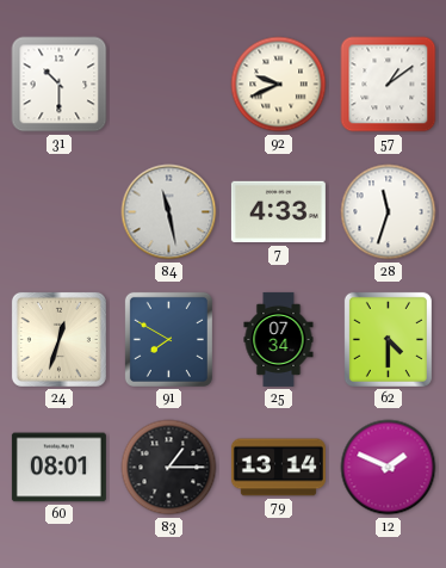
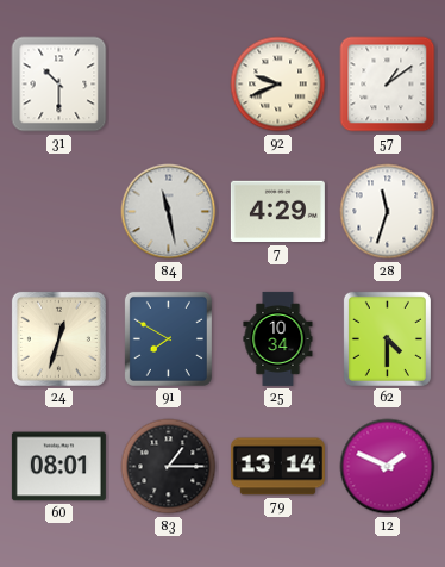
7: 4:33 -> 4:29 (277, 212)
25: 07:34 -> 10:34 (278, 338)
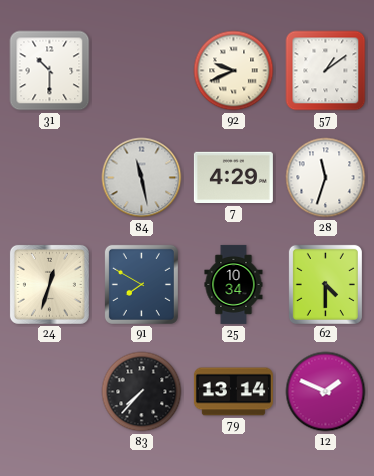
60: 08:01 -> none (58, 467)
83: 1:15 -> 7:37 (142, 392)
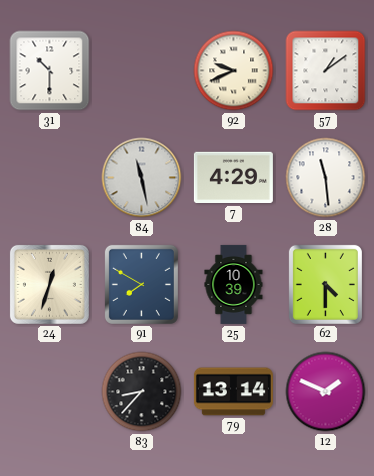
28: 11:33 -> 11:29 (326, 178)
25: 10:34 -> 10:39 (234, 284)
83: 7:37 -> 8:37 (142, 392)
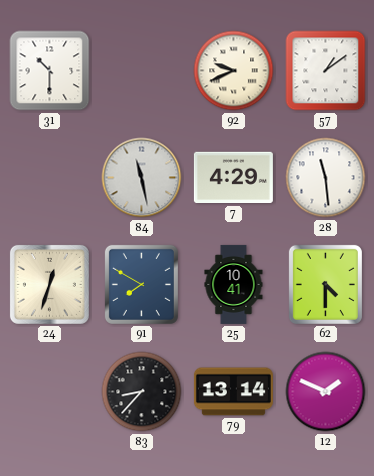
25: 10:39 -> 10:41 (234, 284)
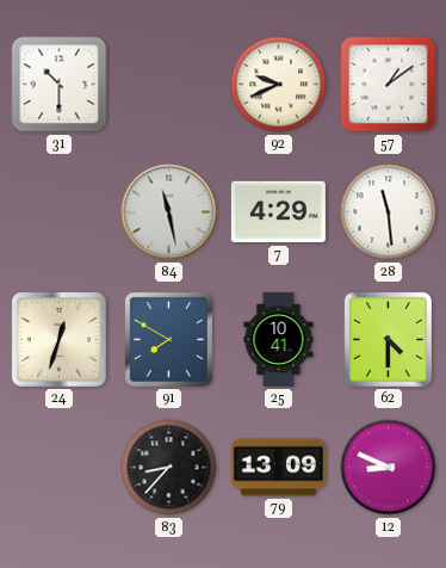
79: 13:14 -> 13:09 (278, 468)
12: 1:49 -> 8:49 (389, 468)
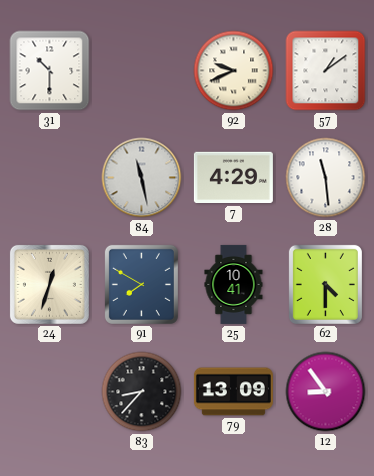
12: 8:49 -> 8:54 (326, 392)
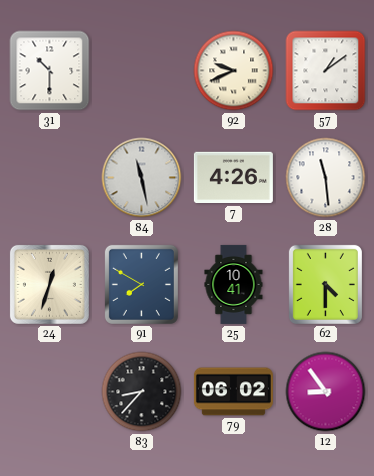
7: 4:29 -> 4:26 (233, 178)
79: 13:09 -> 06:02 (233, 392)
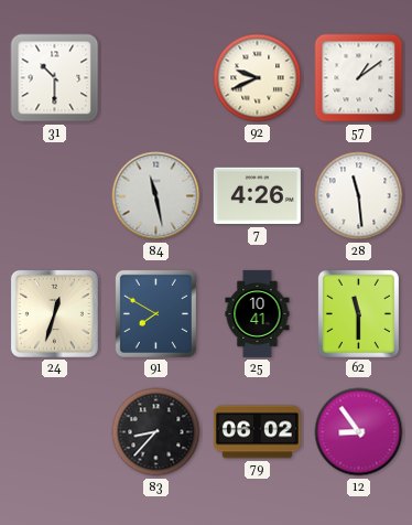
62: 4:30 -> 11:30 (358, 313)
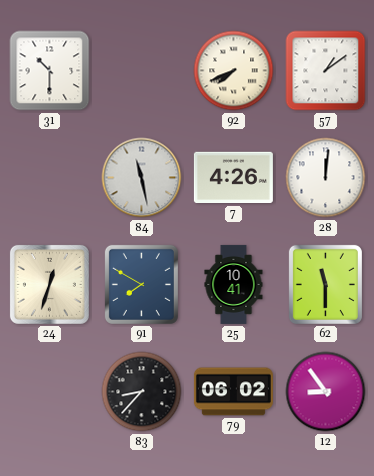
92: 9:41 -> 7:41 (234, 71)
28: 11:29 -> 12:01 (326, 178)
